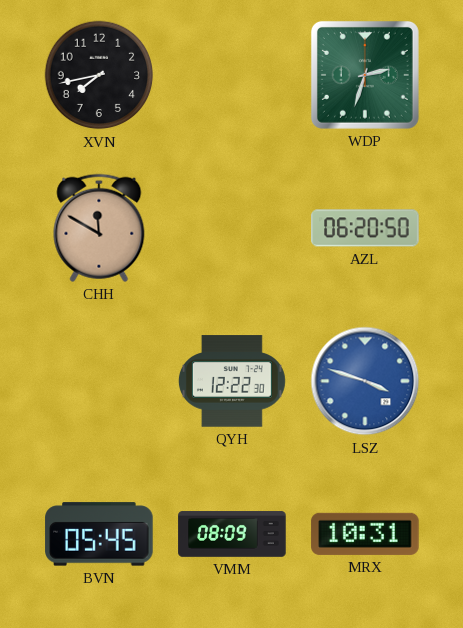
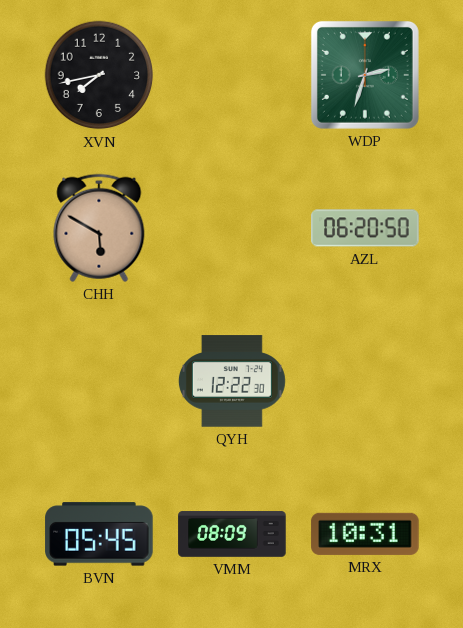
CHH: 11:50 -> 5:50 (99, 228)
LSZ: 3:48 -> none (365, 381)
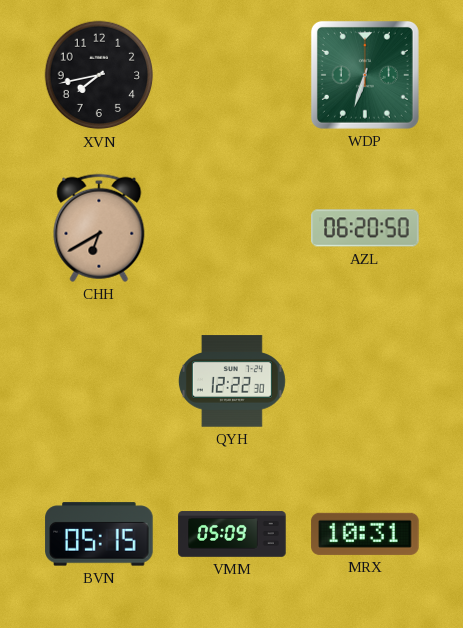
WDP: 2:33 -> 6:33 (365, 75)
CHH: 5:50 -> 6:40 (99, 228)
BVN: 05:45 -> 05:15 (99, 534)
VMM: 08:09 -> 05:09 (232, 534)
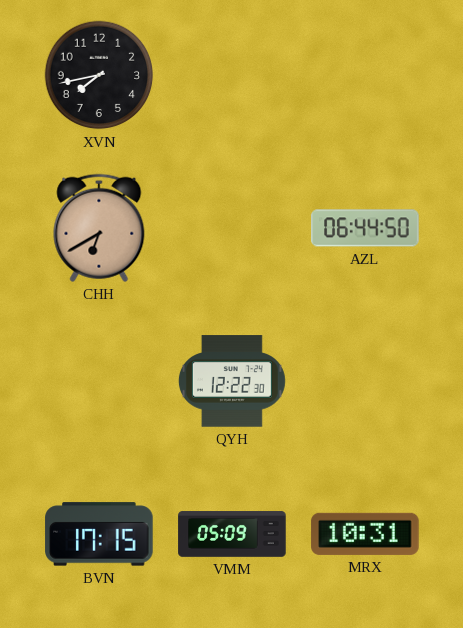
WDP: 6:33 -> none (365, 75)
AZL: 06:20 -> 06:44 (365, 228)
BVN: 05:15 -> 17:15 (99, 534)
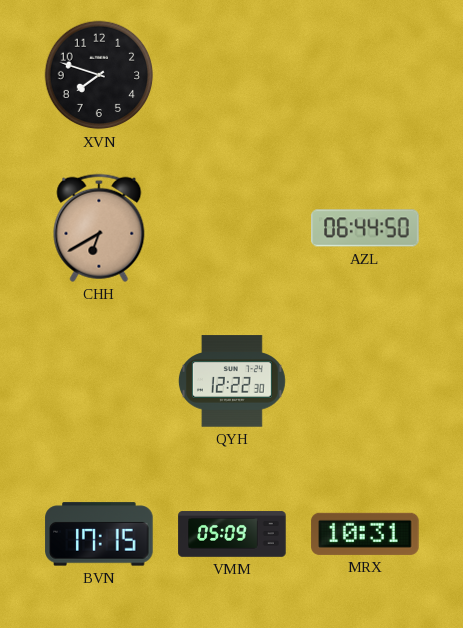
XVN: 7:43 -> 7:48 (99, 75)
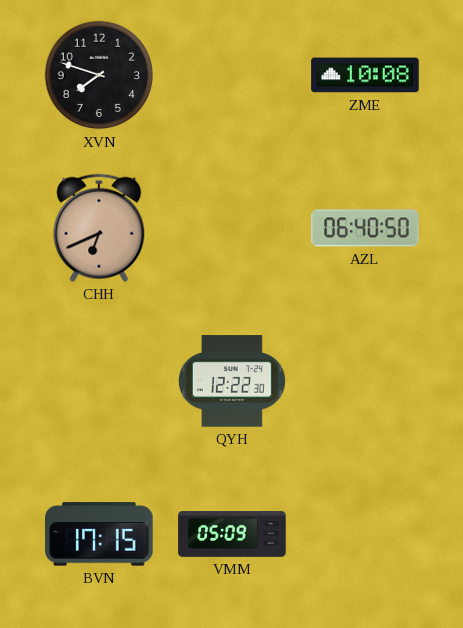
ZME: none -> 10:08 (365, 75)
CHH: 6:40 -> 6:41 (99, 228)
AZL: 06:44 -> 06:40 (365, 228)
MRX: 10:31 -> none (365, 534)
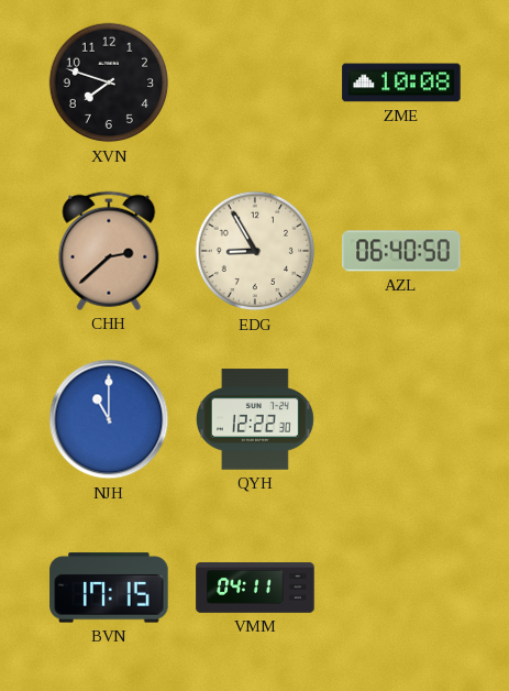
CHH: 6:41 -> 2:38 (109, 251)
EDG: none -> 8:55 (255, 251)
NJH: none -> 11:00 (109, 419)
VMM: 05:09 -> 04:11 (255, 588)
